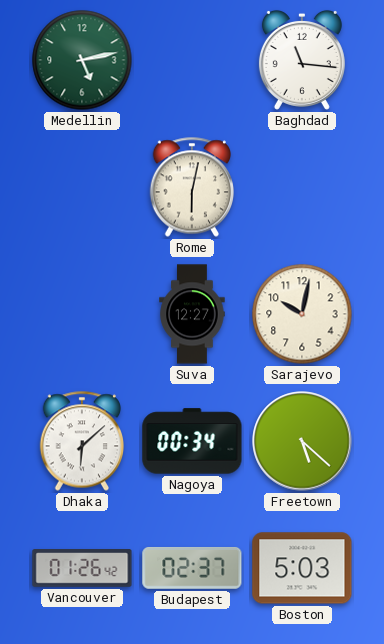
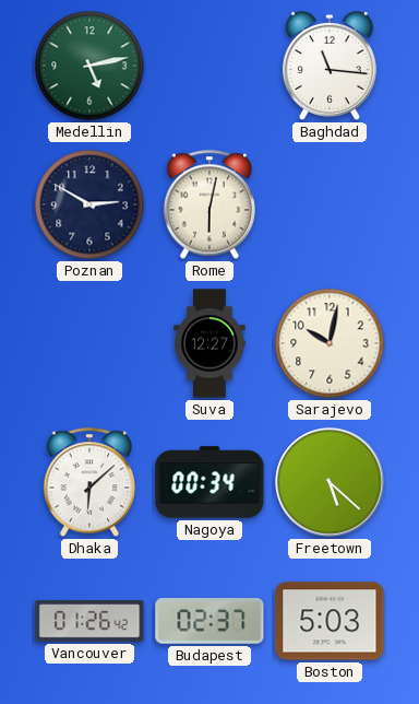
Poznan: none -> 2:50 (89, 204)
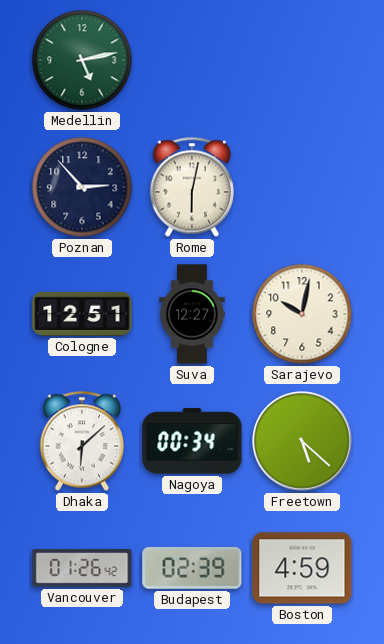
Baghdad: 11:16 -> none (330, 66)
Poznan: 2:50 -> 2:53 (82, 187)
Cologne: none -> 12:51 (82, 314)
Budapest: 02:37 -> 02:39 (192, 568)
Boston: 5:03 -> 4:59 (302, 568)
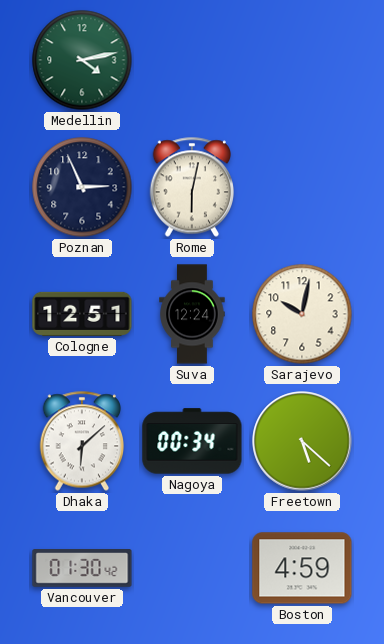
Medellin: 5:13 -> 4:13 (82, 60)
Poznan: 2:53 -> 2:56 (82, 187)
Suva: 12:27 -> 12:24 (192, 314)
Vancouver: 01:26 -> 01:30 (82, 568)
Budapest: 02:39 -> none (192, 568)
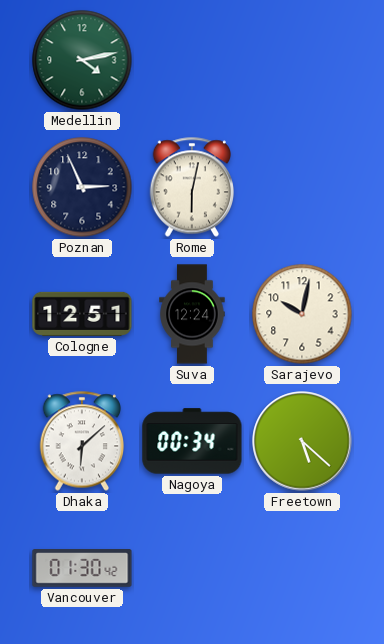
Boston: 4:59 -> none (302, 568)
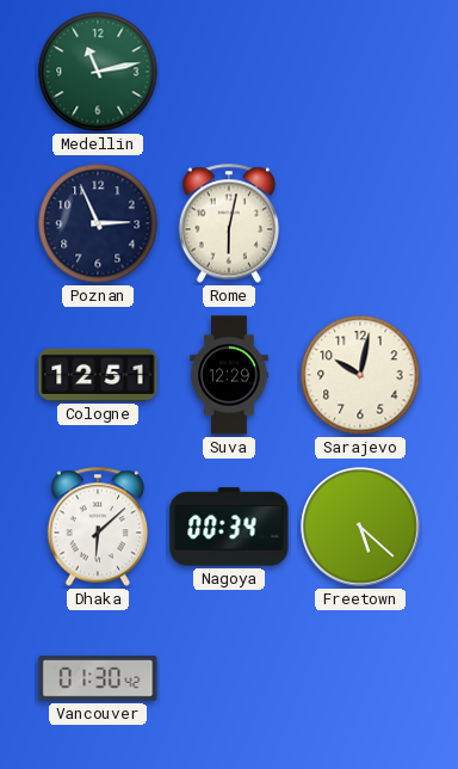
Medellin: 4:13 -> 11:13 (98, 72)
Suva: 12:24 -> 12:29 (229, 375)
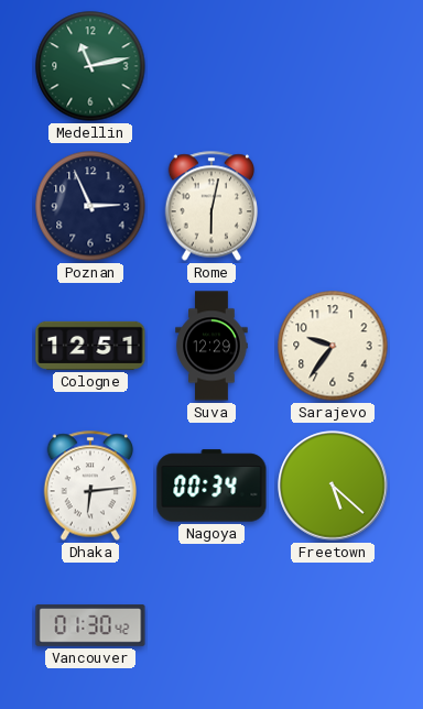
Sarajevo: 10:02 -> 9:36 (333, 346)
Dhaka: 6:08 -> 6:14 (89, 486)
